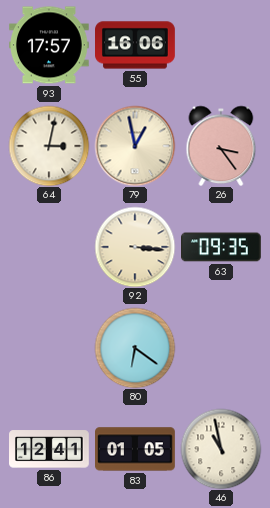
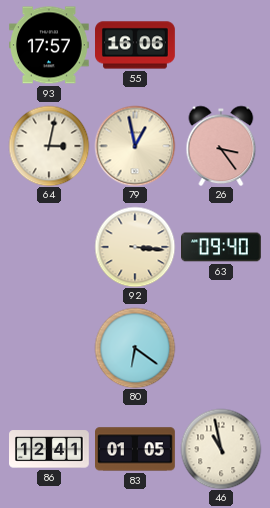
63: 09:35 -> 09:40 (222, 247)
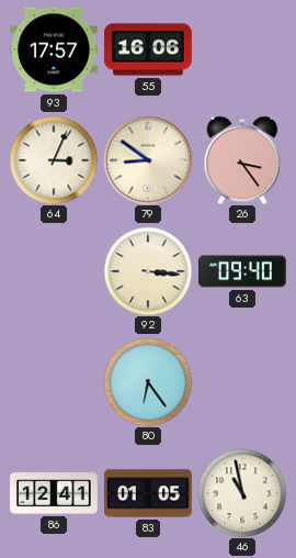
64: 3:02 -> 3:04 (54, 160)
79: 12:58 -> 8:51 (148, 160)
80: 6:21 -> 6:24 (148, 382)
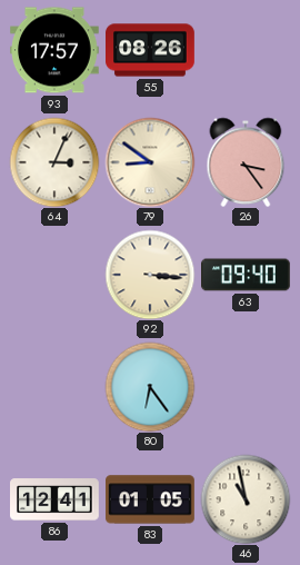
55: 16:06 -> 08:26 (151, 50)
